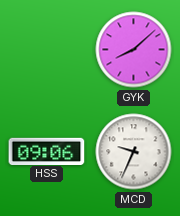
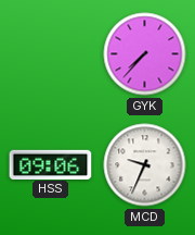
GYK: 8:08 -> 7:37 (145, 54)
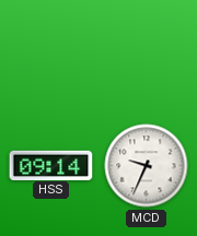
GYK: 7:37 -> none (145, 54)
HSS: 09:06 -> 09:14 (51, 165)
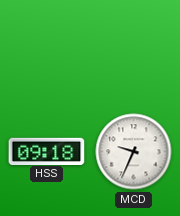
HSS: 09:14 -> 09:18 (47, 151)
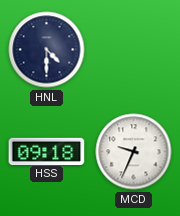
HNL: none -> 4:30 (47, 50)
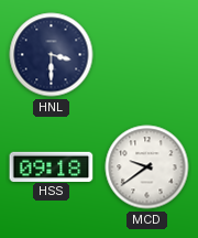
HNL: 4:30 -> 3:30 (52, 55)
MCD: 9:34 -> 9:39 (147, 167)
